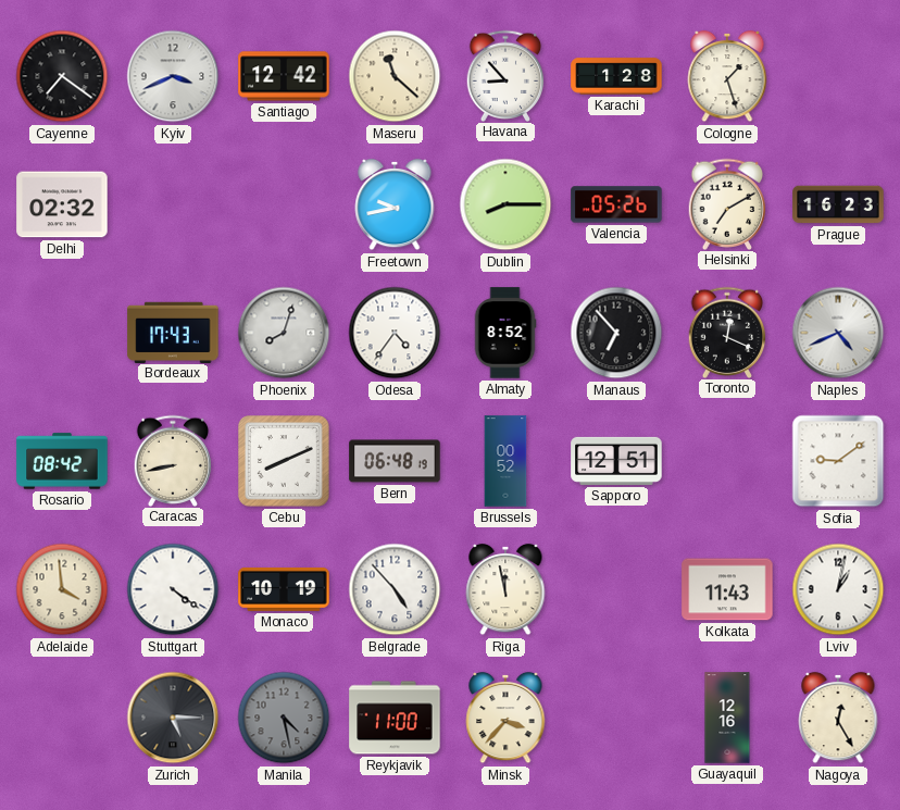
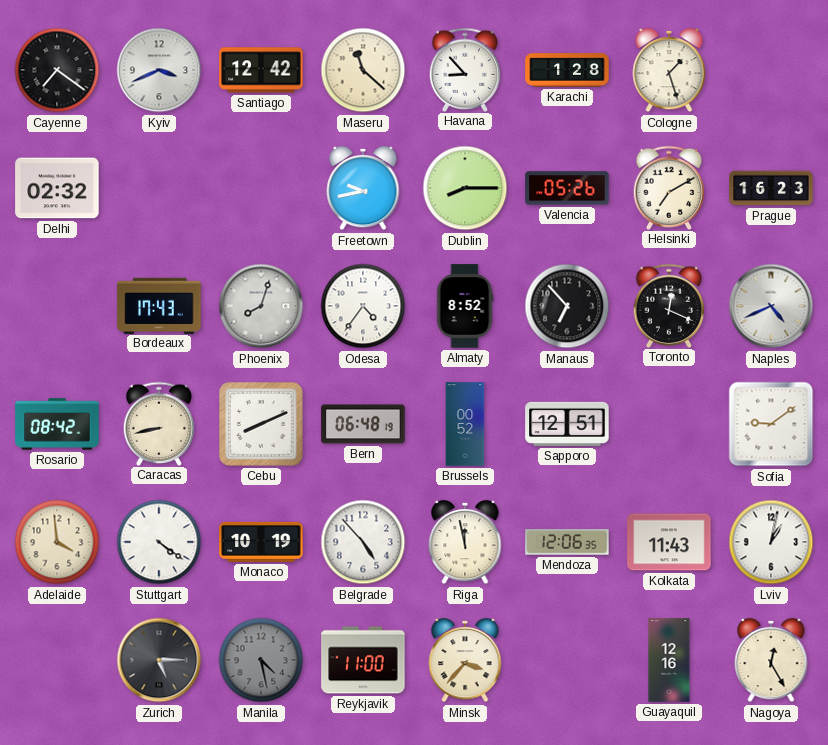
Mendoza: none -> 12:06 (567, 542)
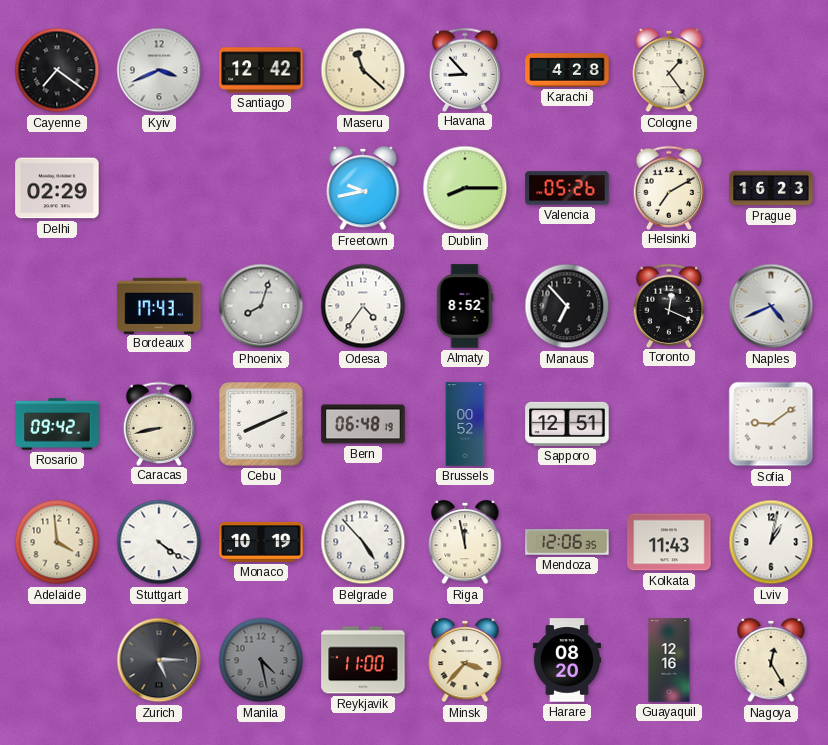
Karachi: 1:28 -> 4:28 (567, 70)
Cologne: 1:27 -> 1:24 (669, 70)
Delhi: 02:32 -> 02:29 (57, 188)
Rosario: 08:42 -> 09:42 (57, 424)
Harare: none -> 08:20 (566, 660)
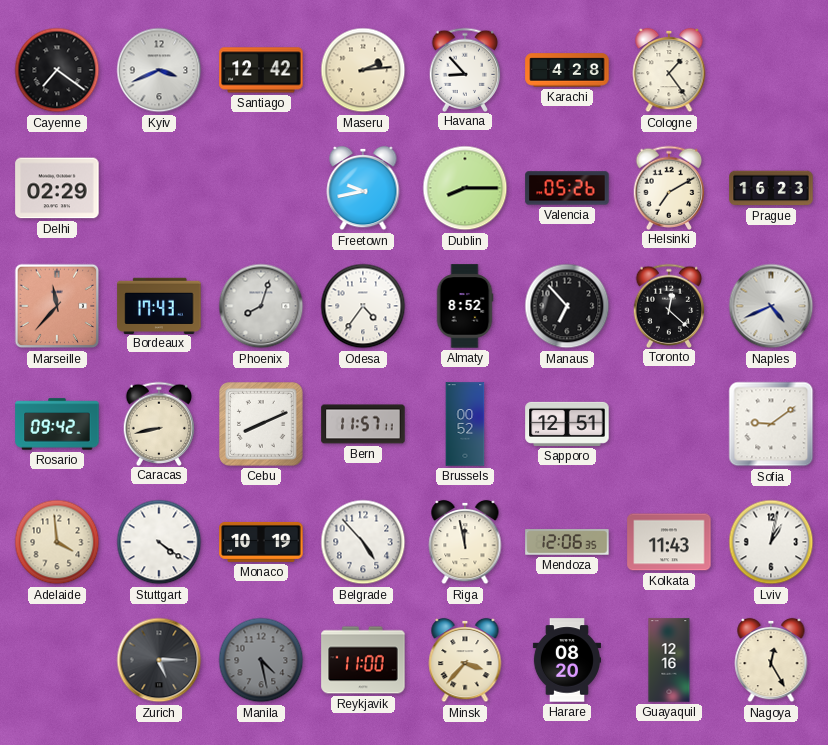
Maseru: 11:22 -> 2:14 (363, 70)
Marseille: none -> 11:37 (57, 306)
Toronto: 12:19 -> 12:22 (669, 305)
Bern: 06:48 -> 11:57 (363, 424)
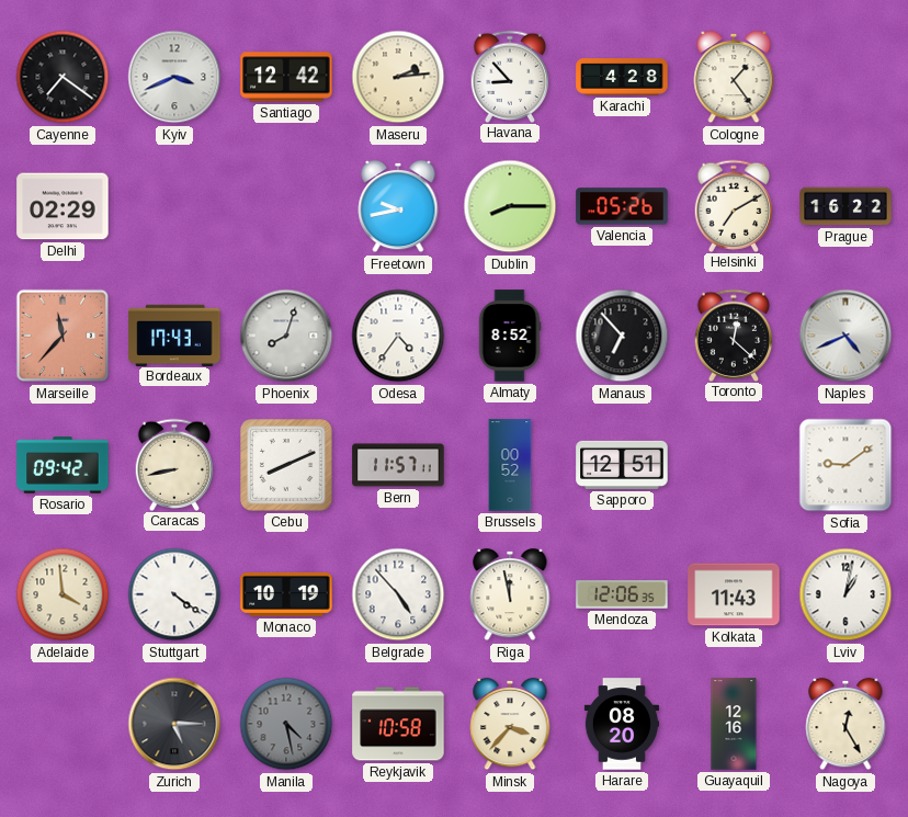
Prague: 16:23 -> 16:22 (845, 206)
Reykjavik: 11:00 -> 10:58 (398, 724)
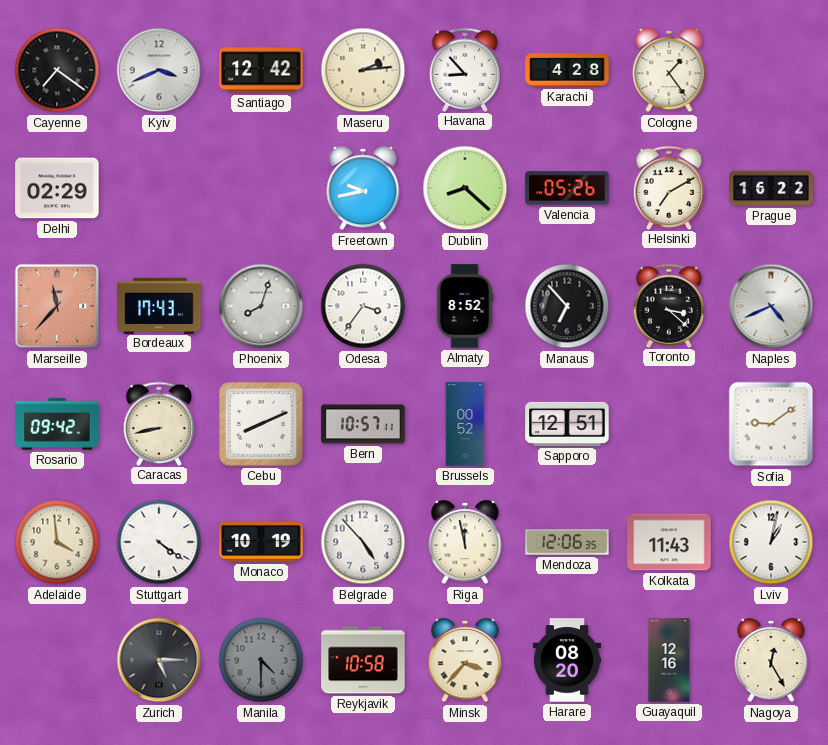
Dublin: 8:15 -> 8:22 (465, 188)
Odesa: 4:36 -> 3:36 (363, 306)
Toronto: 12:22 -> 3:22 (669, 305)
Bern: 11:57 -> 10:57 (363, 424)
Manila: 4:28 -> 4:30 (261, 660)
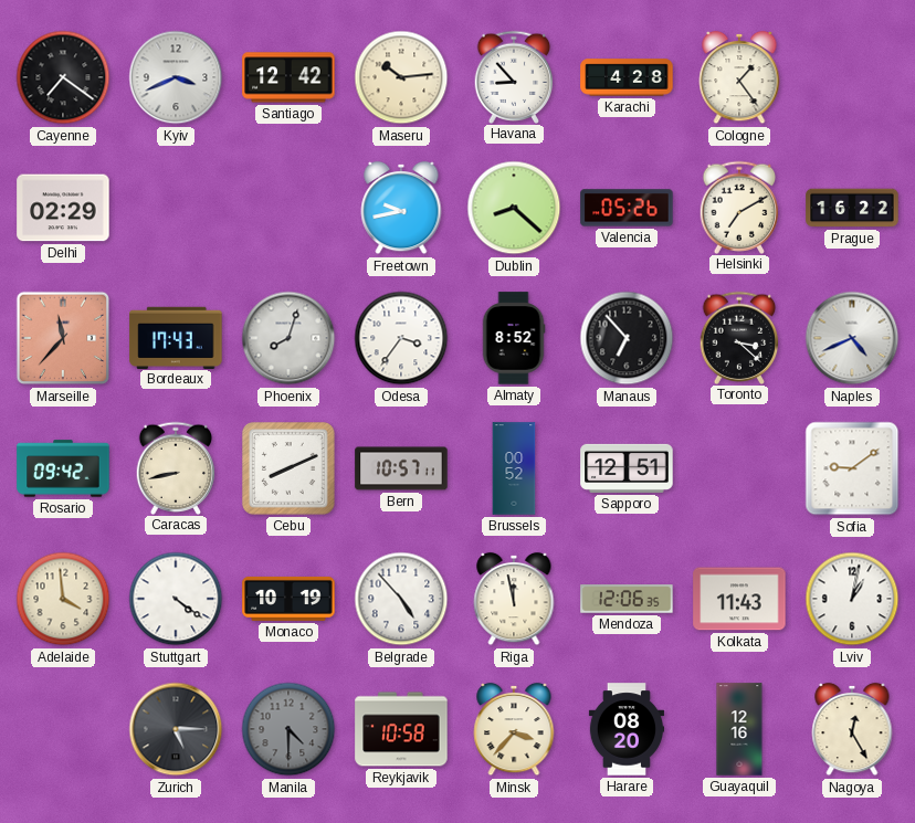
Maseru: 2:14 -> 10:14 (401, 77)
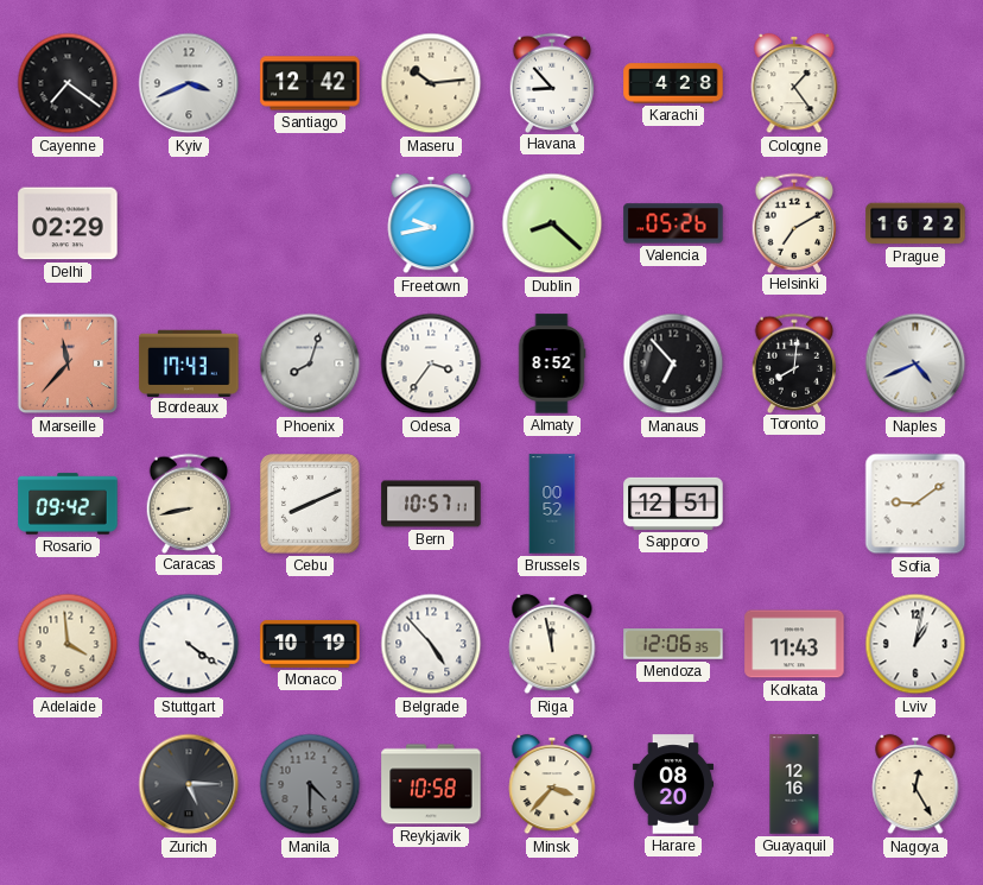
Toronto: 3:22 -> 8:01 (794, 362)
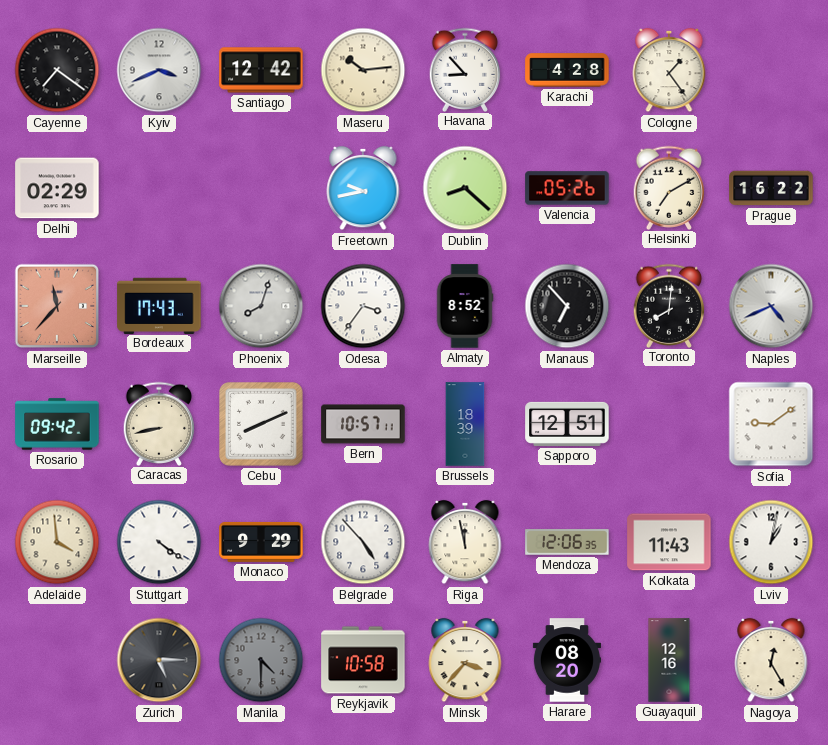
Brussels: 00:52 -> 18:39 (465, 424)
Monaco: 10:19 -> 9:29 (261, 542)
